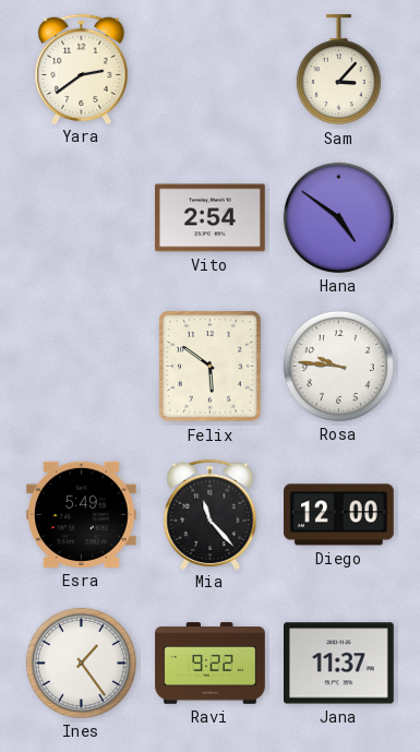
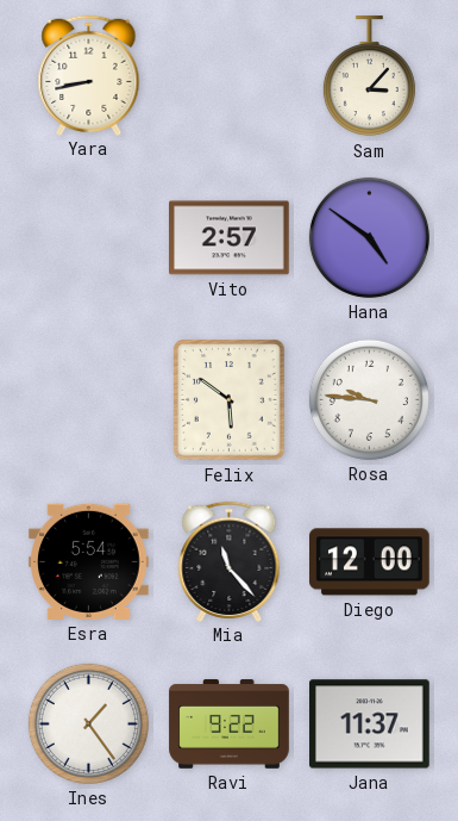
Yara: 2:39 -> 8:43 (89, 75)
Vito: 2:54 -> 2:57 (230, 238)
Esra: 5:49 -> 5:54 (89, 561)
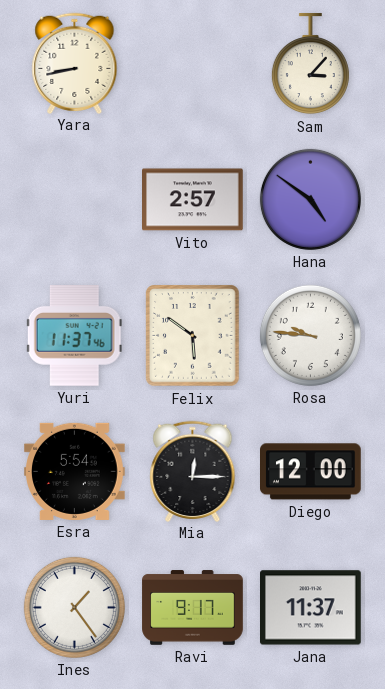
Yuri: none -> 11:37 (74, 336)
Mia: 11:23 -> 12:15 (193, 471)
Ravi: 9:22 -> 9:17 (193, 608)
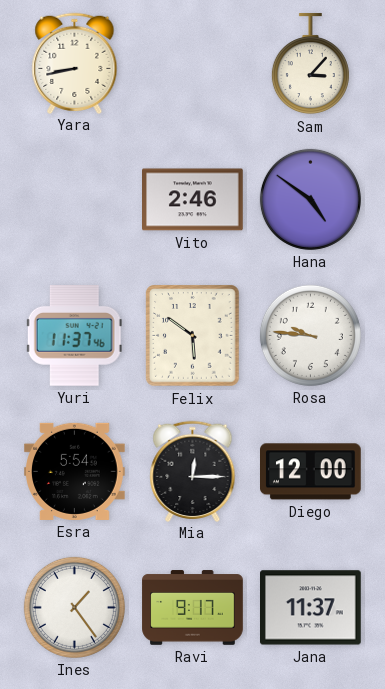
Vito: 2:57 -> 2:46 (193, 200)
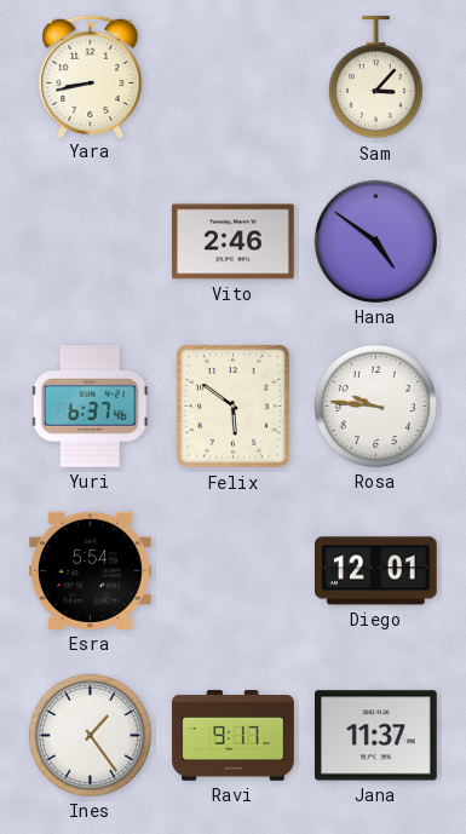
Yuri: 11:37 -> 6:37 (90, 407)
Mia: 12:15 -> none (193, 471)
Diego: 12:00 -> 12:01 (376, 571)
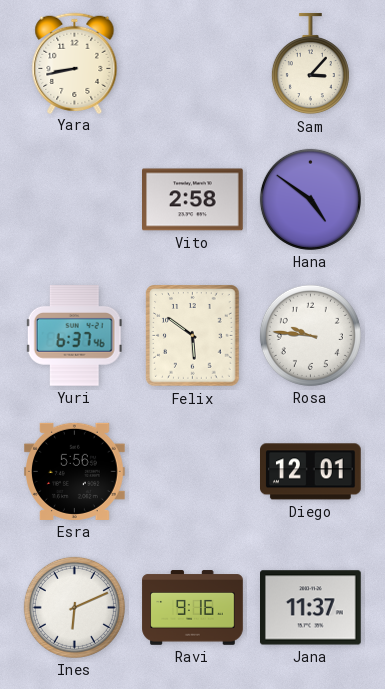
Vito: 2:46 -> 2:58 (193, 200)
Esra: 5:54 -> 5:56 (75, 471)
Ines: 1:24 -> 6:11 (74, 607)
Ravi: 9:17 -> 9:16 (193, 608)
